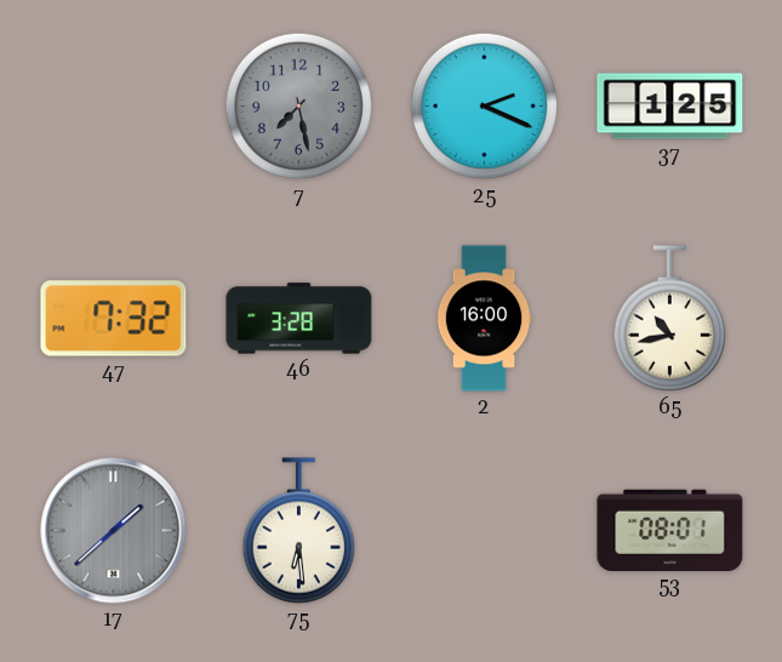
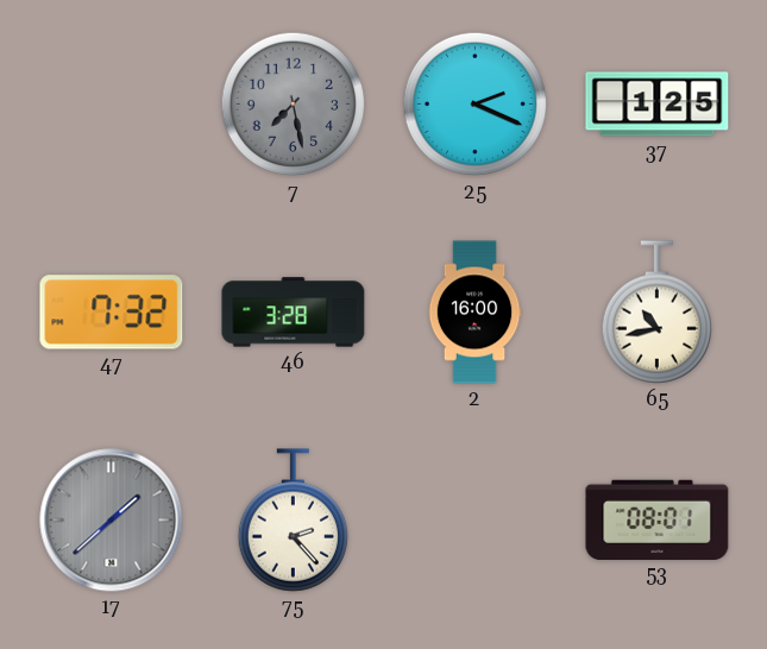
75: 6:29 -> 2:23 (293, 521)
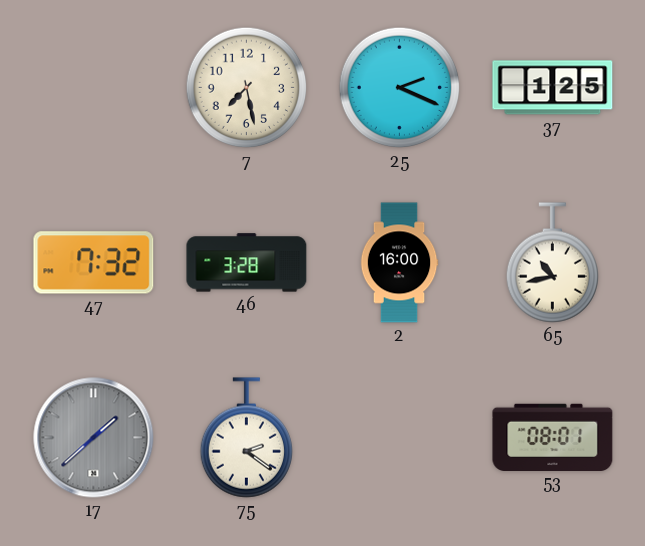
7 dial: grey -> cream (247, 88)
75: 2:23 -> 2:21 (246, 438)
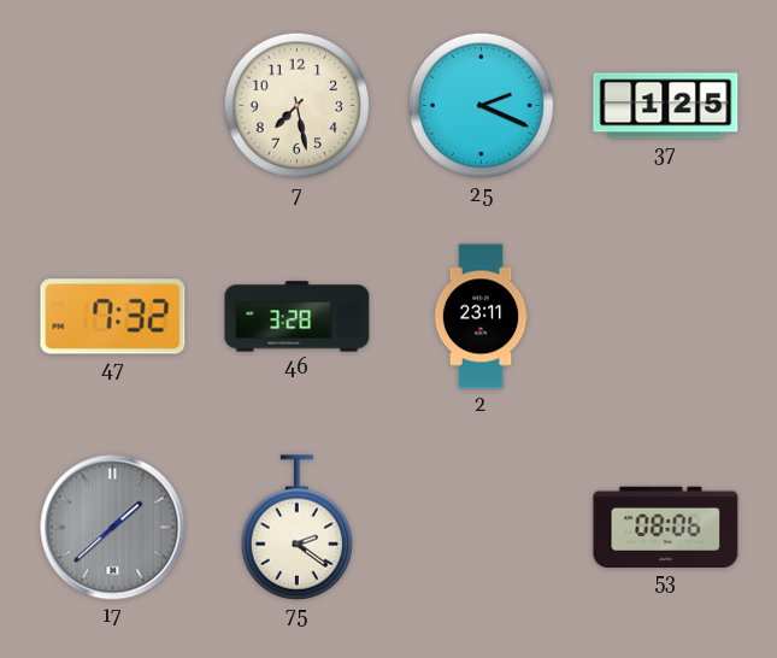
2: 16:00 -> 23:11 (481, 317)
65: 10:43 -> none (552, 263)
53: 08:01 -> 08:06 (666, 527)
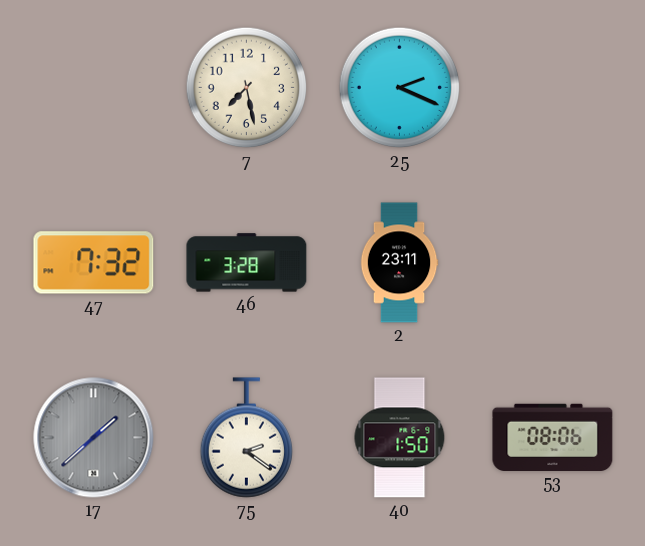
37: 1:25 -> none (666, 106)
40: none -> 1:50 (400, 438)
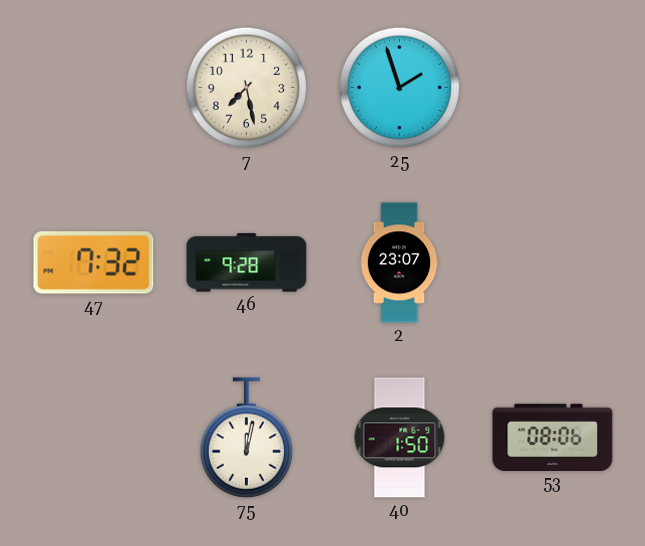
25: 2:19 -> 1:57 (400, 88)
46: 3:28 -> 9:28 (247, 263)
2: 23:11 -> 23:07 (399, 263)
17: 1:38 -> none (94, 438)
75: 2:21 -> 12:02 (246, 438)
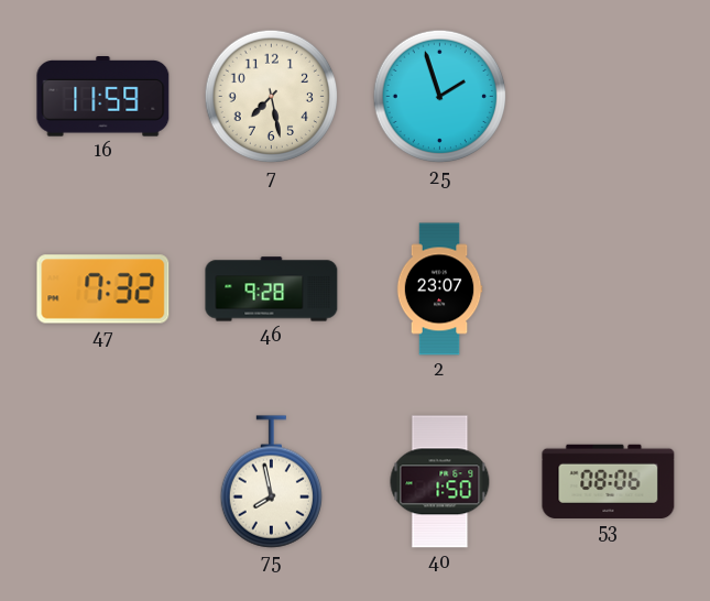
16: none -> 11:59 (103, 97)
75: 12:02 -> 7:58 (271, 482)
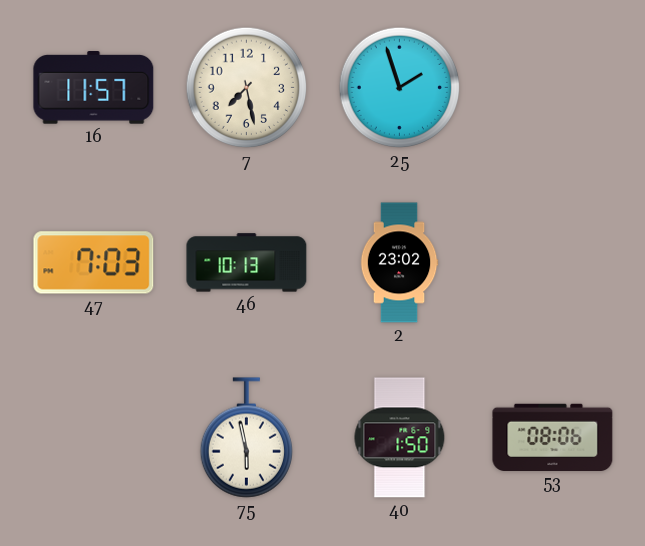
16: 11:59 -> 11:57 (94, 88)
47: 7:32 -> 7:03 (94, 263)
46: 9:28 -> 10:13 (247, 263)
2: 23:07 -> 23:02 (399, 263)
75: 7:58 -> 5:58 (246, 438)
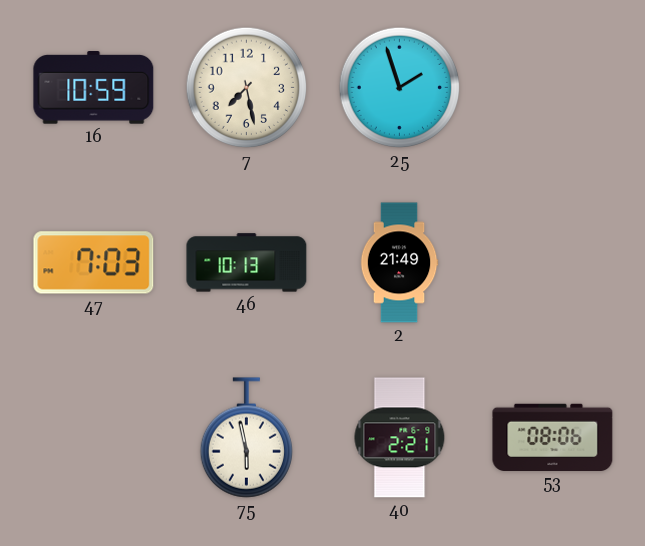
16: 11:57 -> 10:59 (94, 88)
2: 23:02 -> 21:49 (399, 263)
40: 1:50 -> 2:21 (400, 438)
